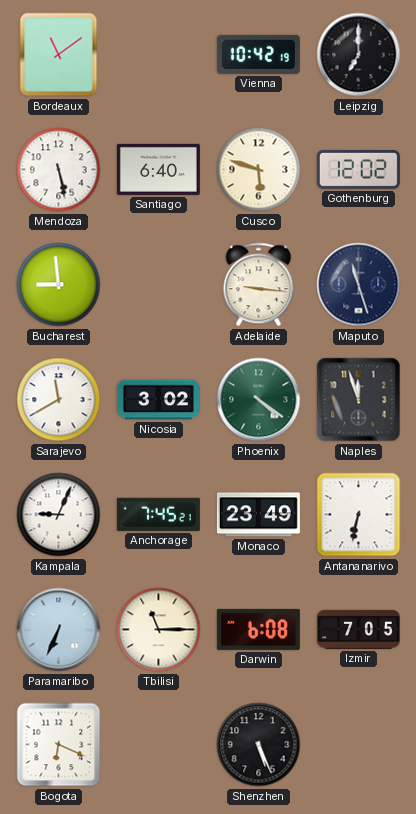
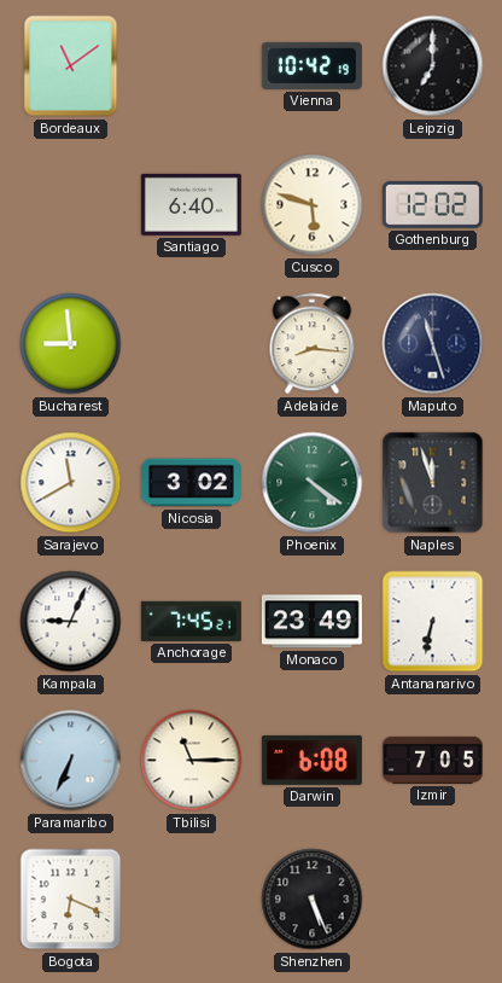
Mendoza: 5:28 -> none (59, 170)
Adelaide: 9:16 -> 8:16 (313, 344)
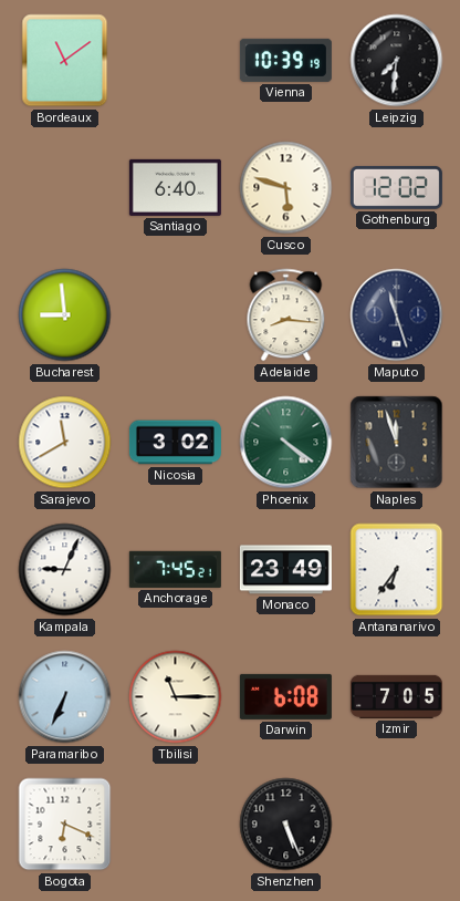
Vienna: 10:42 -> 10:39 (285, 60)
Leipzig: 7:00 -> 7:31 (397, 61)
Antananarivo: 6:32 -> 6:36 (397, 570)
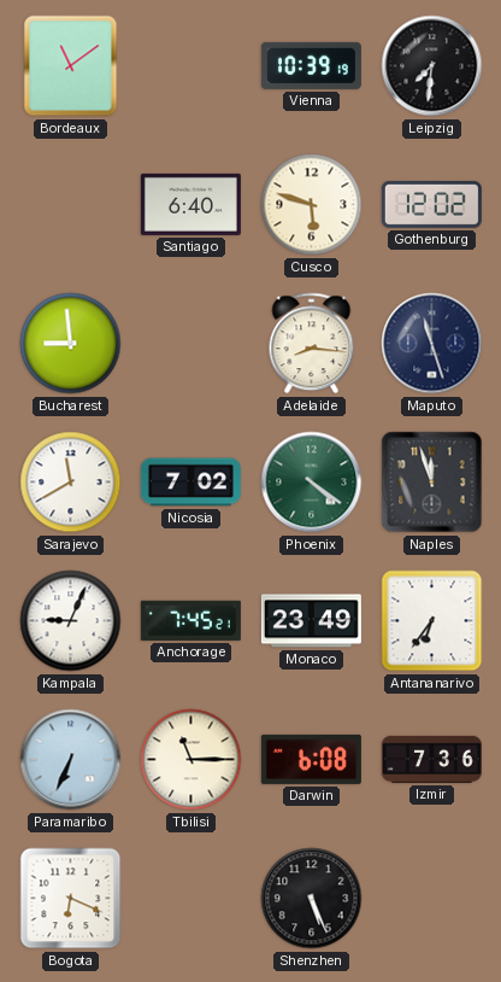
Nicosia: 3:02 -> 7:02 (190, 483)
Izmir: 7:05 -> 7:36 (431, 759)
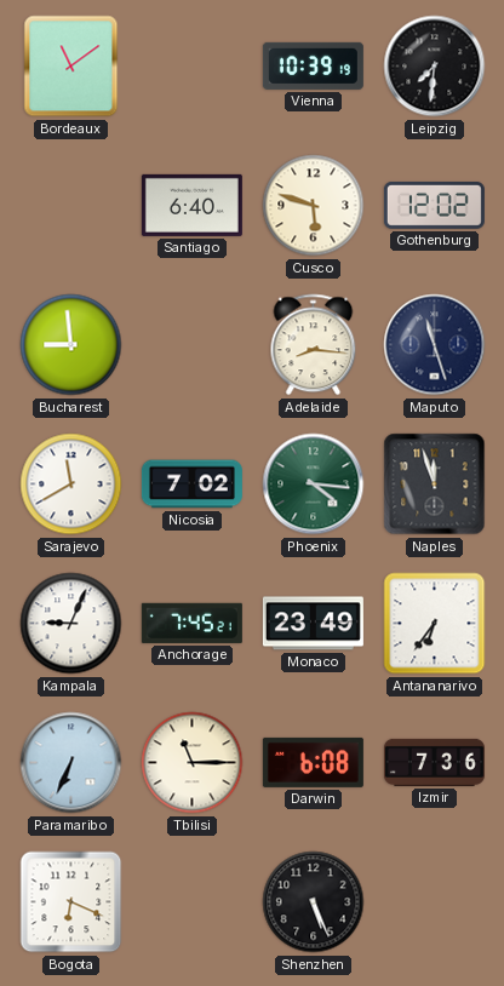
Phoenix: 4:21 -> 4:16 (314, 485)
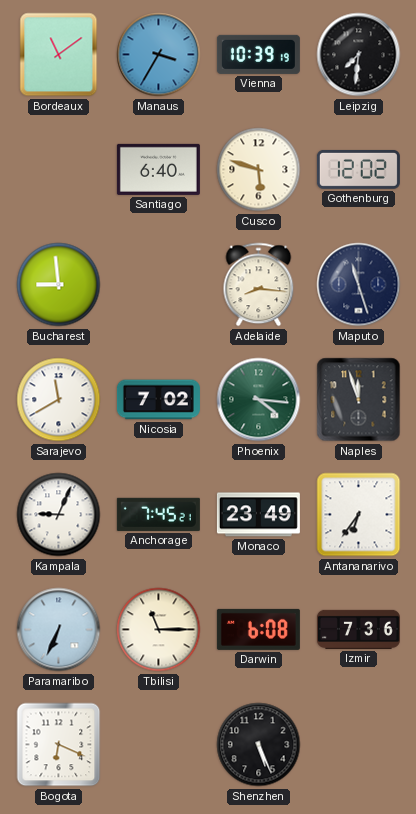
Manaus: none -> 3:35 (159, 55)
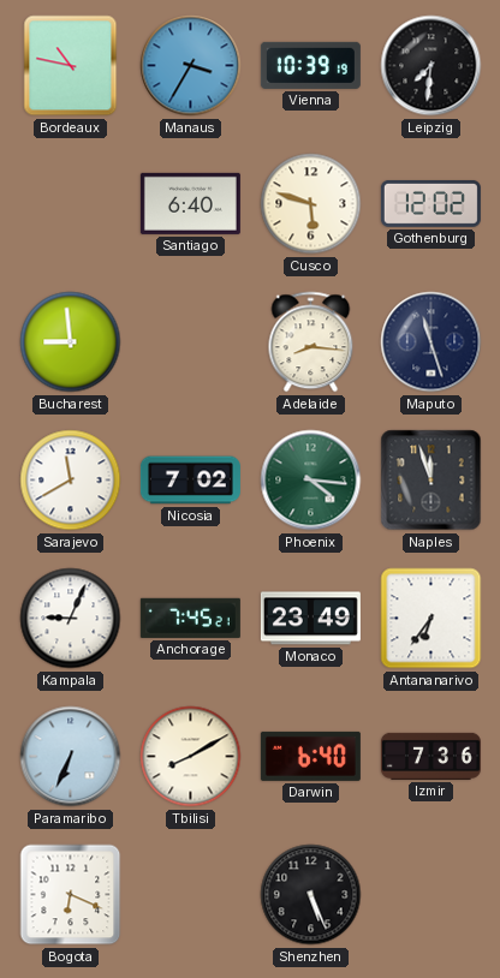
Bordeaux: 11:09 -> 10:47 (71, 66)
Tbilisi: 11:15 -> 8:10 (191, 757)
Darwin: 6:08 -> 6:40 (310, 756)
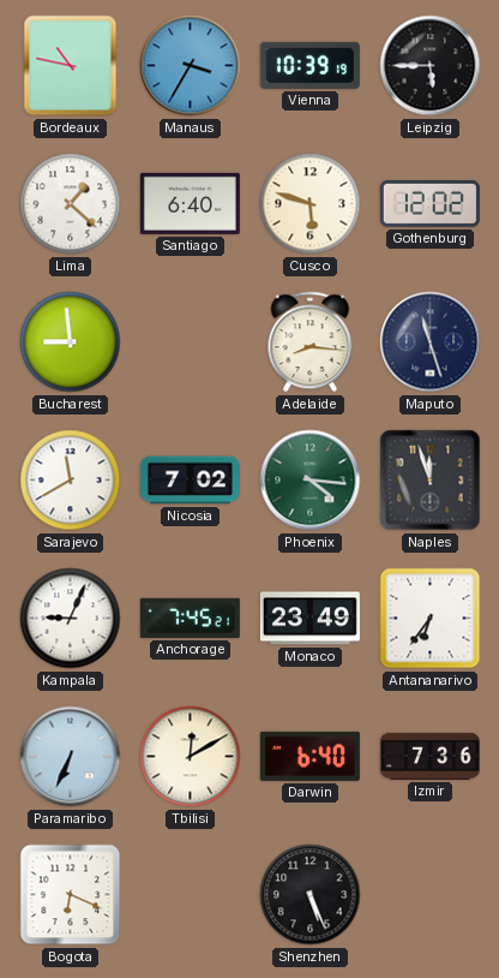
Leipzig: 7:31 -> 5:45 (431, 66)
Lima: none -> 1:22 (71, 204)
Tbilisi: 8:10 -> 12:10 (191, 757)
